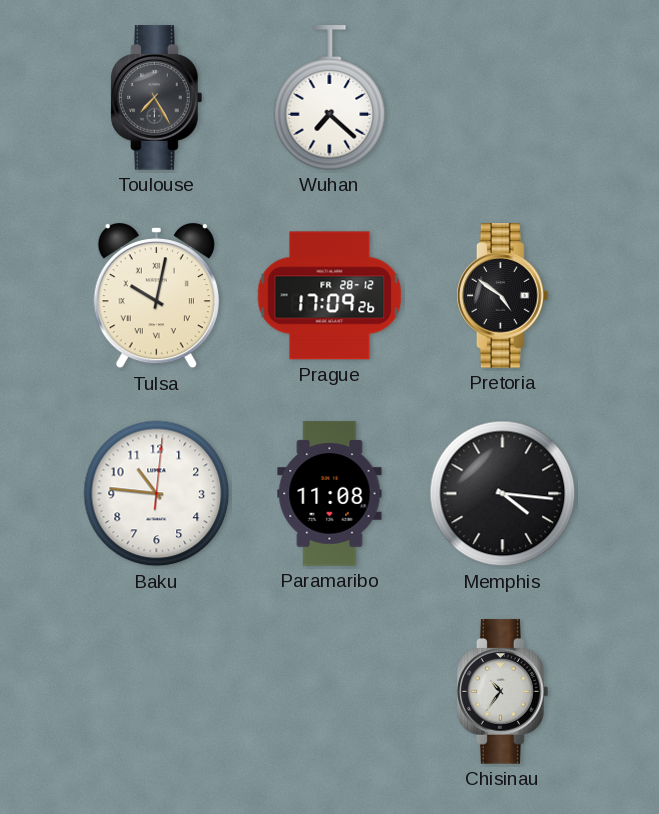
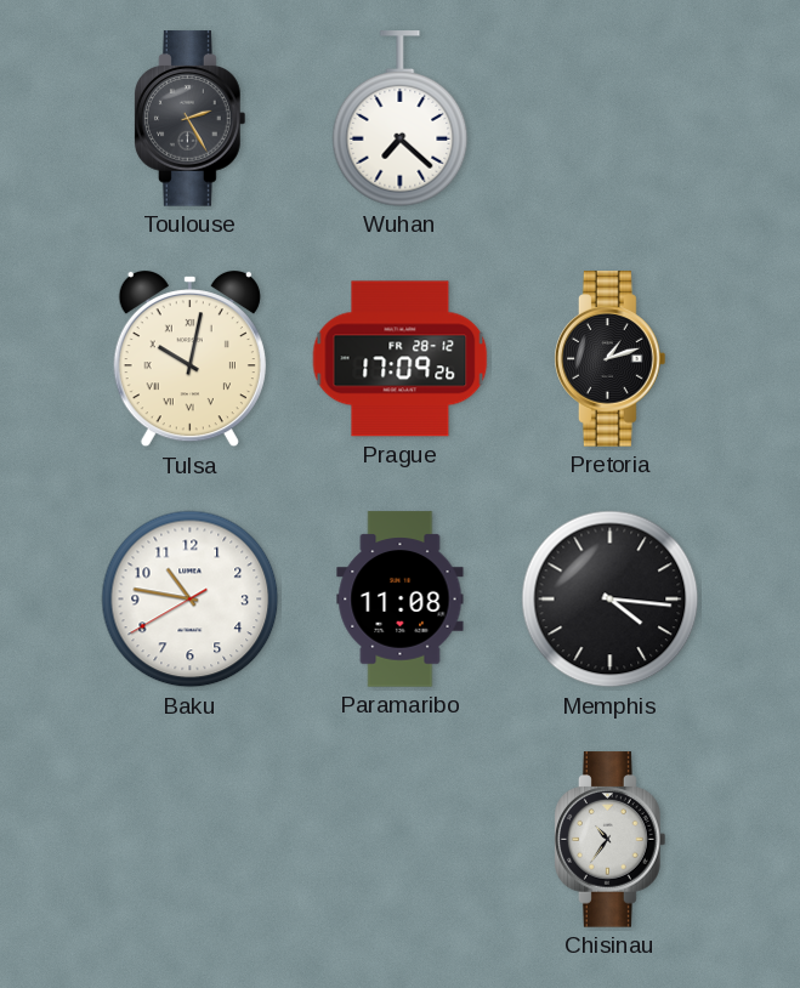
Toulouse: 7:25 -> 2:25 (191, 119)
Pretoria: 4:51 -> 1:12 (611, 359)
Baku: 10:46:01 -> 10:46:40 (191, 600)
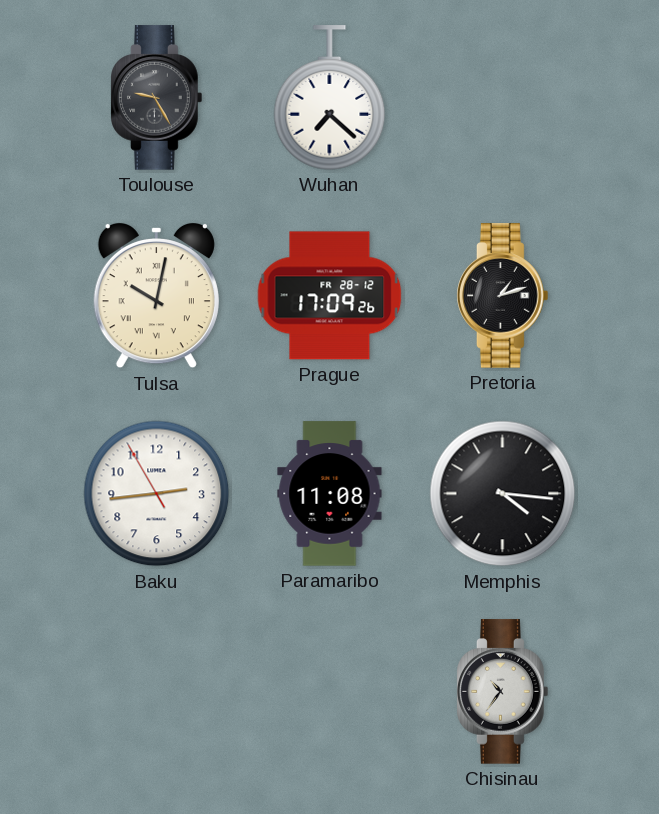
Toulouse: 2:25 -> 9:25 (157, 98)
Baku: 10:46 -> 2:43 (157, 494)
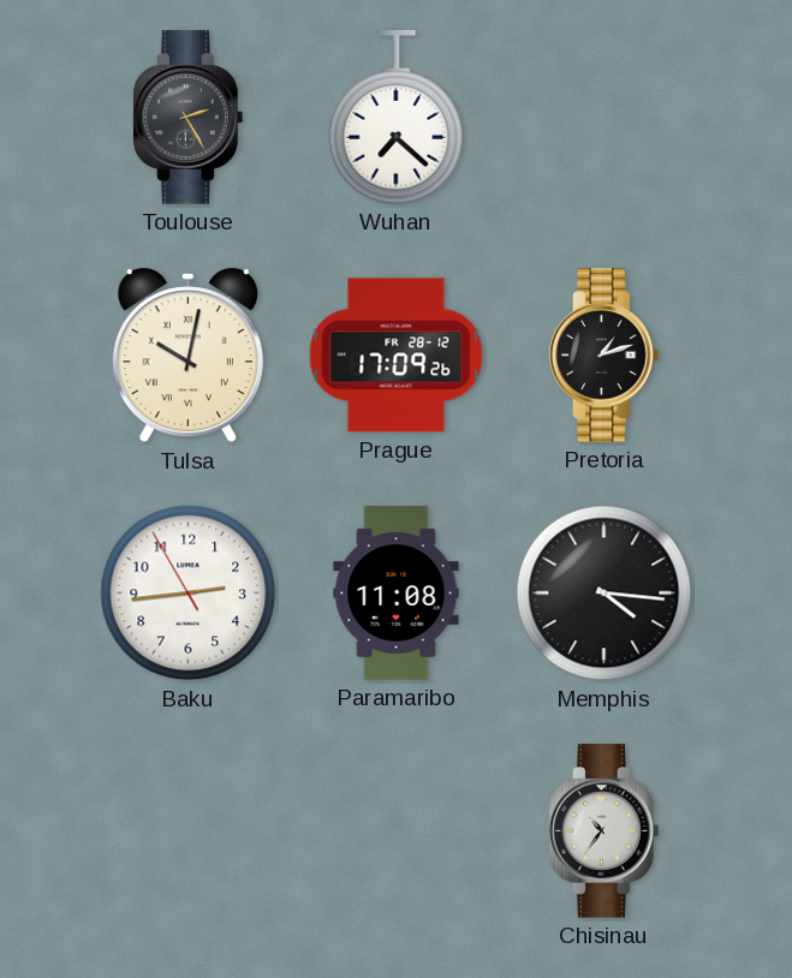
Toulouse: 9:25 -> 2:25 (189, 118)
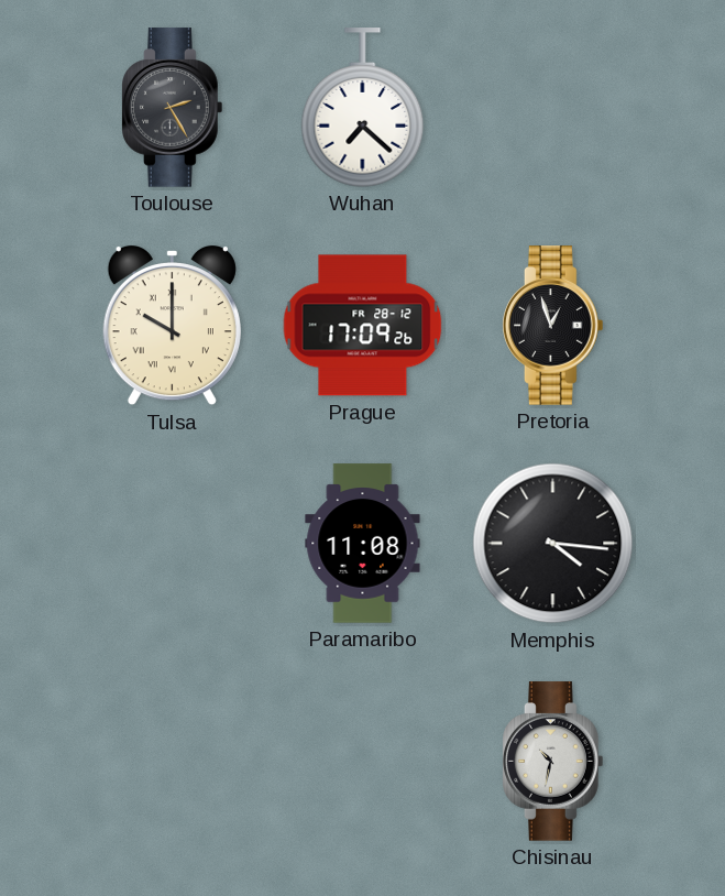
Tulsa: 10:02 -> 10:00 (172, 326)
Pretoria: 1:12 -> 12:57 (553, 326)
Baku: 2:43 -> none (189, 594)
Chisinau: 10:36 -> 10:32 (553, 762)
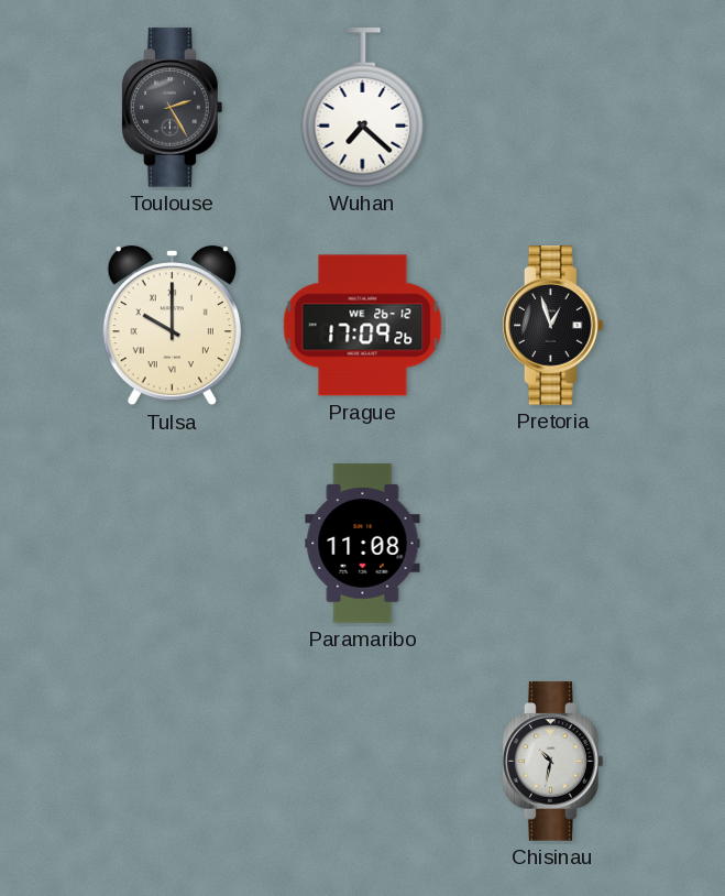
Prague date: FR 28-12 -> WE 26-12 (363, 326)
Memphis: 4:16 -> none (553, 544)
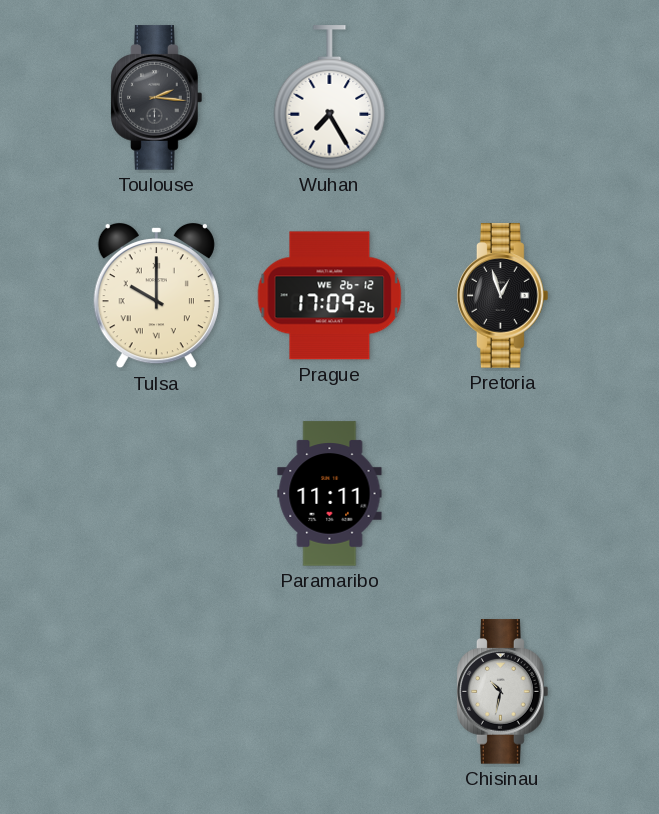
Toulouse: 2:25 -> 2:16 (157, 98)
Wuhan: 7:22 -> 7:25 (330, 98)
Paramaribo: 11:08 -> 11:11 (330, 494)
